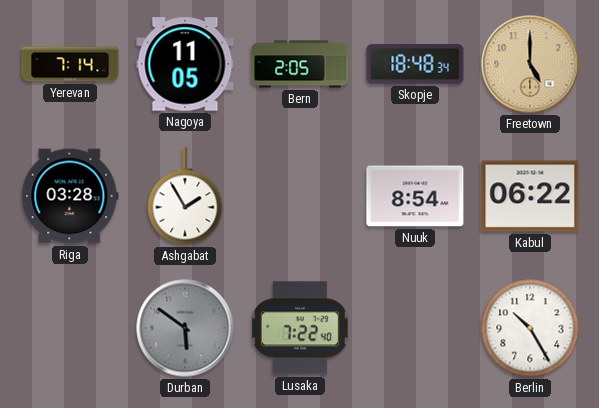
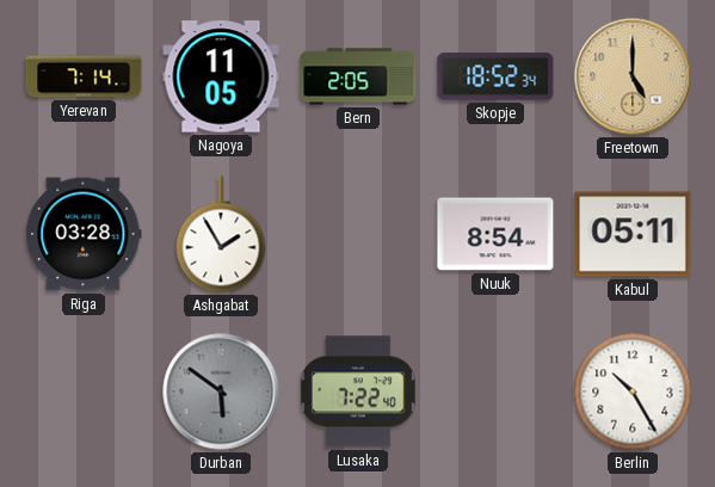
Skopje: 18:48 -> 18:52 (495, 76)
Kabul: 06:22 -> 05:11 (633, 234)
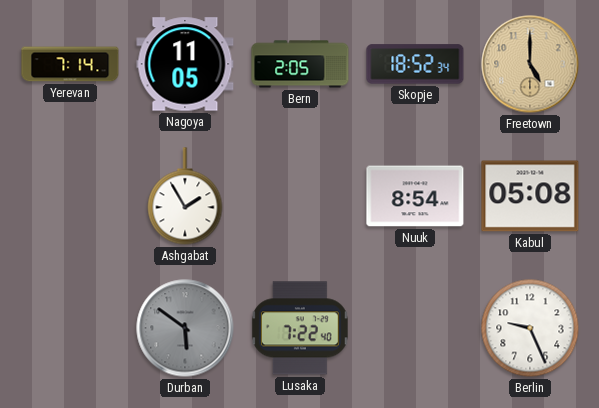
Riga: 03:28 -> none (84, 234)
Kabul: 05:11 -> 05:08 (530, 196)
Berlin: 10:25 -> 9:26 (530, 328)
